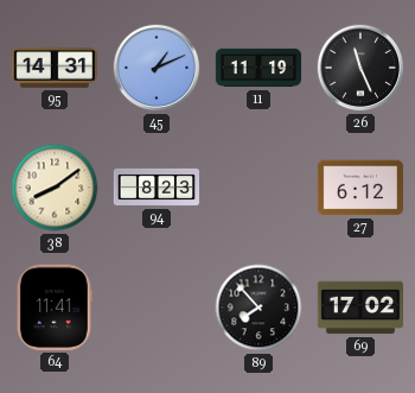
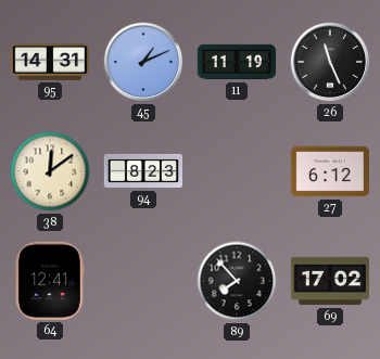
38: 8:09 -> 12:09 (50, 171)
64: 11:41 -> 12:41 (50, 281)
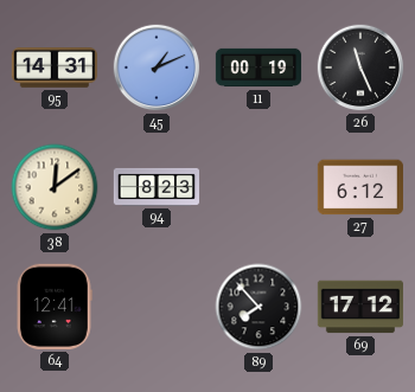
11: 11:19 -> 00:19 (258, 68)
69: 17:02 -> 17:12 (359, 307)
